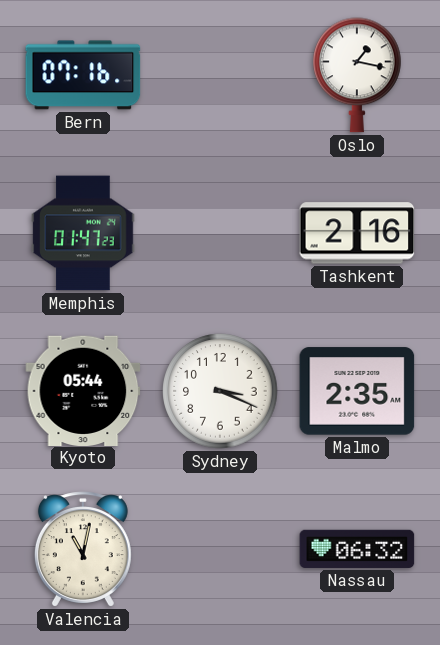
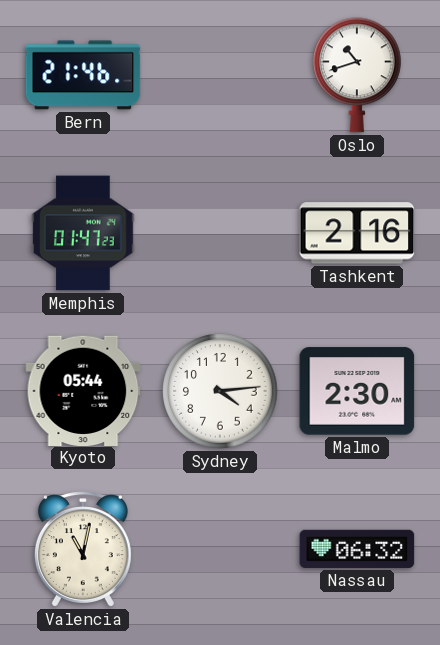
Bern: 07:16 -> 21:46 (83, 75)
Oslo: 1:17 -> 10:42 (358, 75)
Sydney: 3:19 -> 4:14 (220, 391)
Malmo: 2:35 -> 2:30 (357, 391)
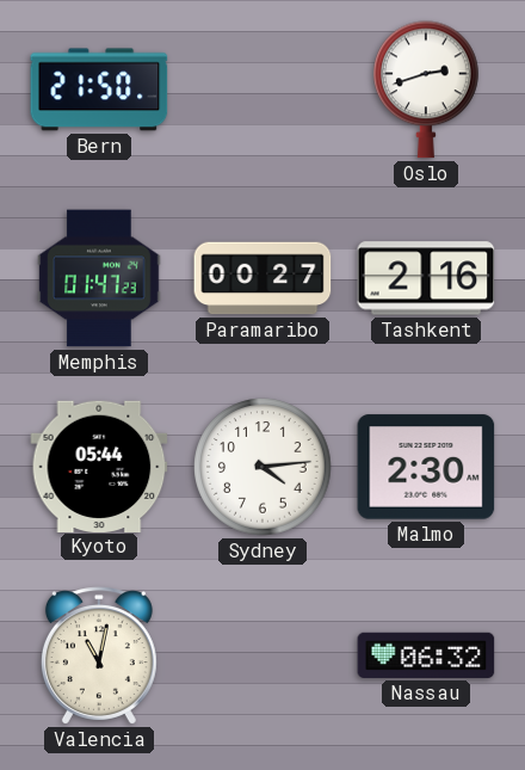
Bern: 21:46 -> 21:50 (99, 90)
Oslo: 10:42 -> 2:42 (427, 90)
Paramaribo: none -> 00:27 (262, 278)
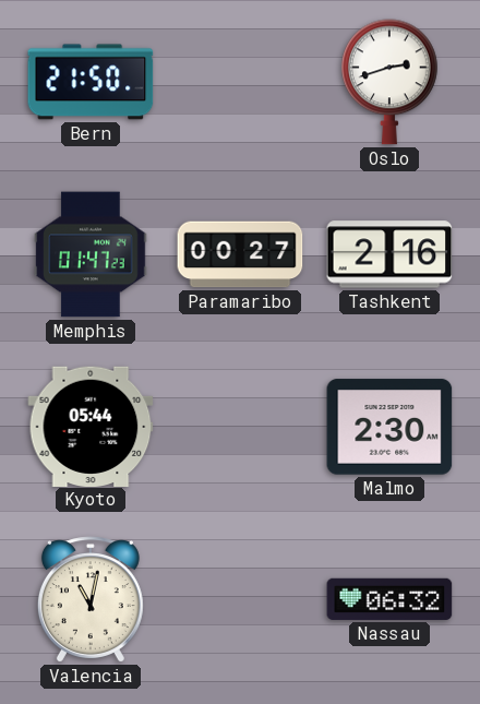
Sydney: 4:14 -> none (262, 467)
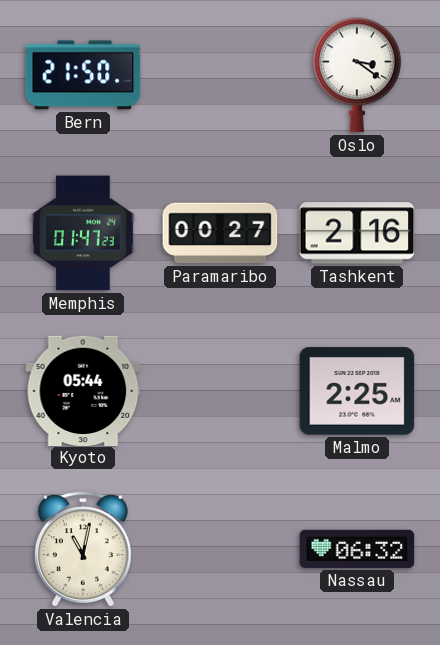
Oslo: 2:42 -> 3:21 (358, 75)
Malmo: 2:30 -> 2:25 (357, 391)
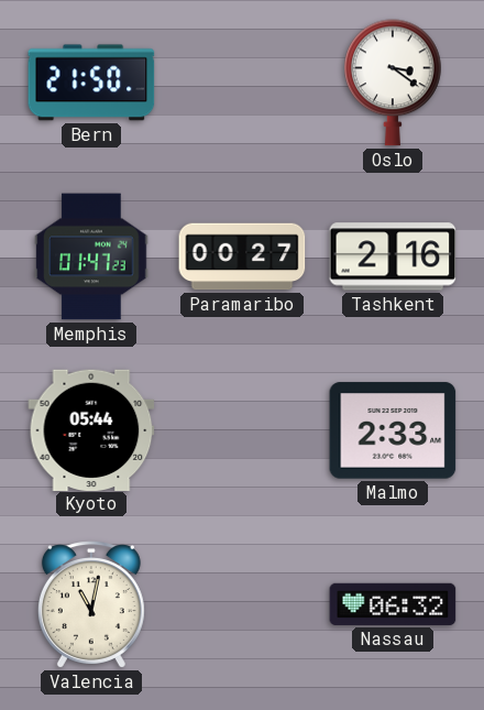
Malmo: 2:25 -> 2:33 (393, 430)
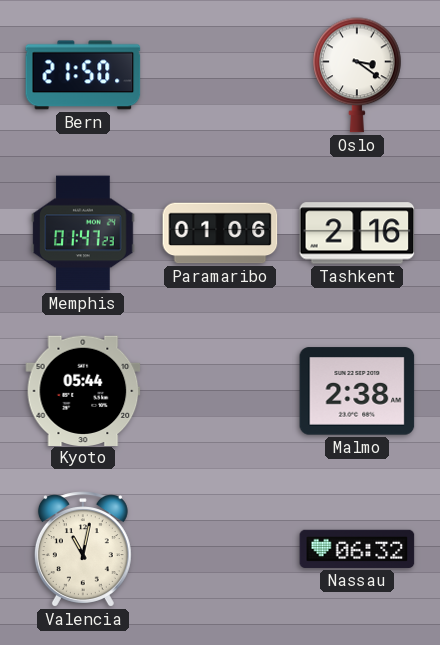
Paramaribo: 00:27 -> 01:06 (220, 233)
Malmo: 2:33 -> 2:38 (357, 391)
